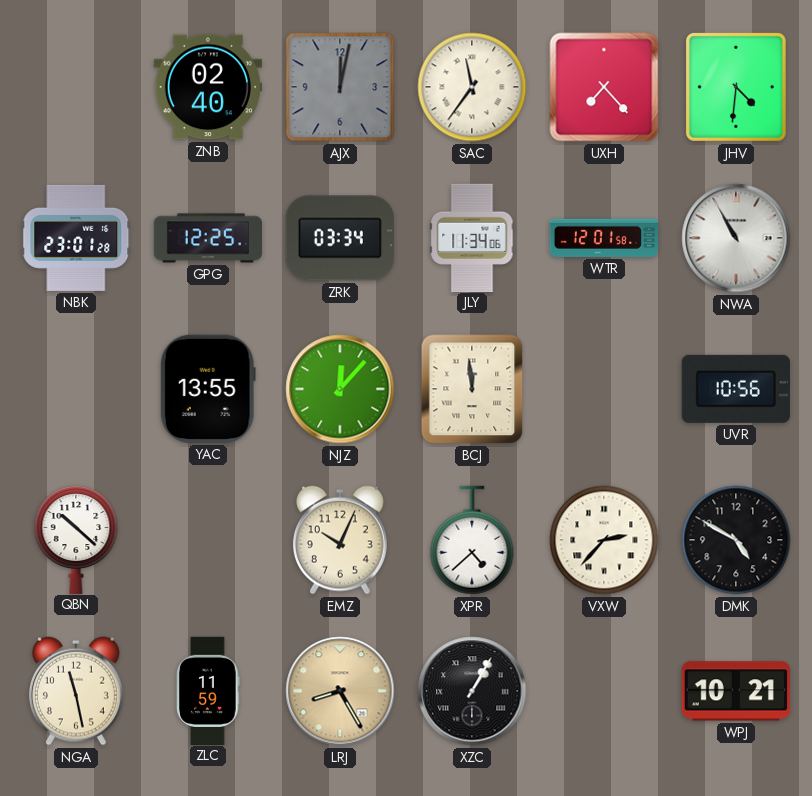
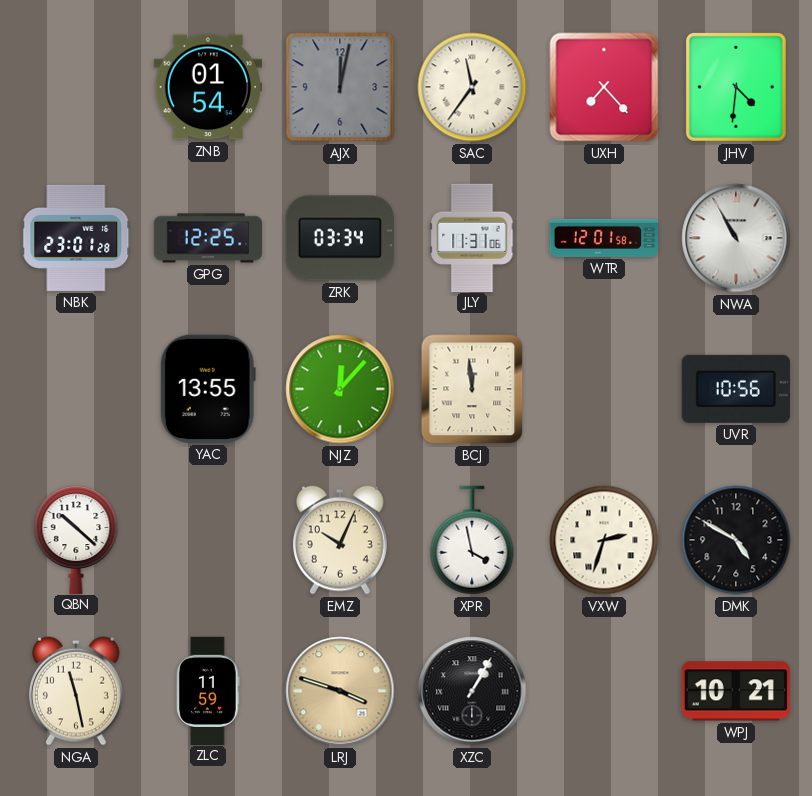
ZNB: 02:40 -> 01:54 (207, 87)
JLY: 11:34 -> 11:31 (472, 237)
XPR: 4:38 -> 3:58 (472, 540)
VXW: 2:37 -> 2:33 (604, 540)
LRJ: 8:25 -> 3:48 (340, 691)
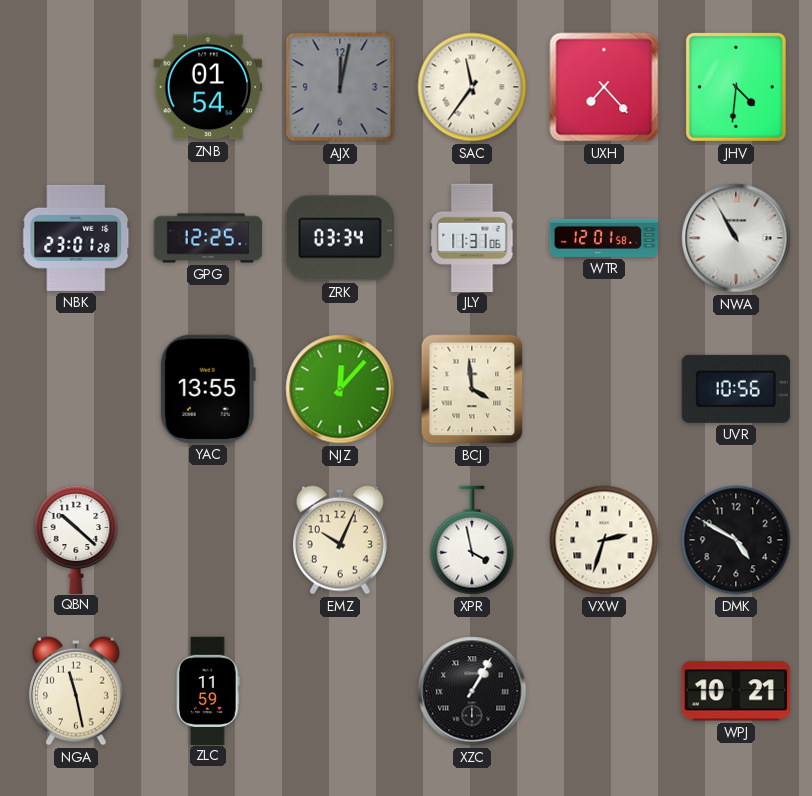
BCJ: 11:59 -> 3:59 (472, 389)
LRJ: 3:48 -> none (340, 691)
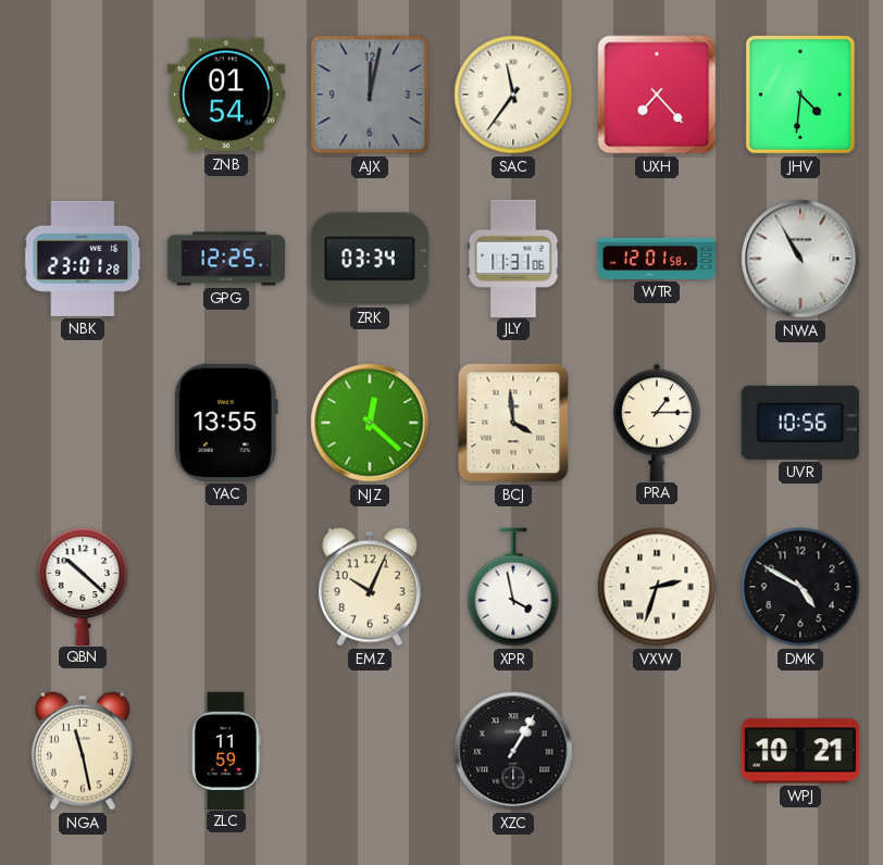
NJZ: 12:07 -> 12:22 (370, 423)
PRA: none -> 1:15 (657, 422)
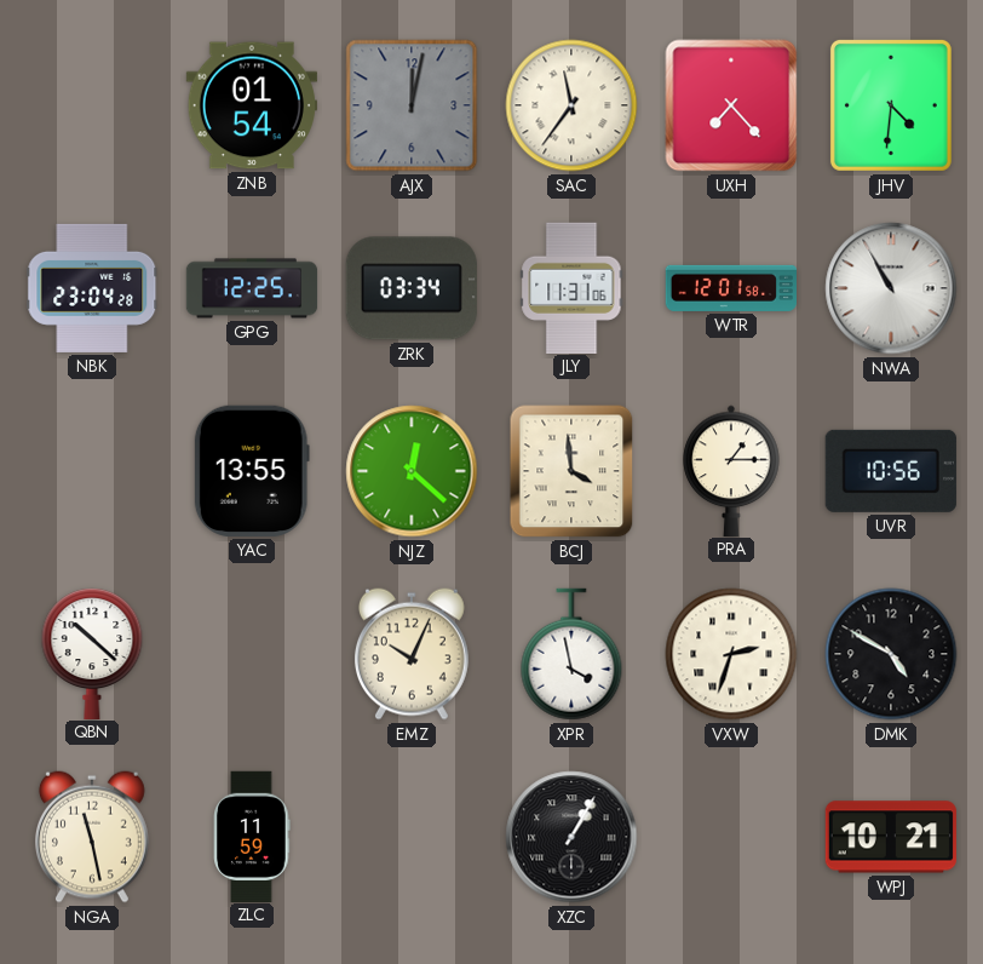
NBK: 23:01 -> 23:04 (92, 288)
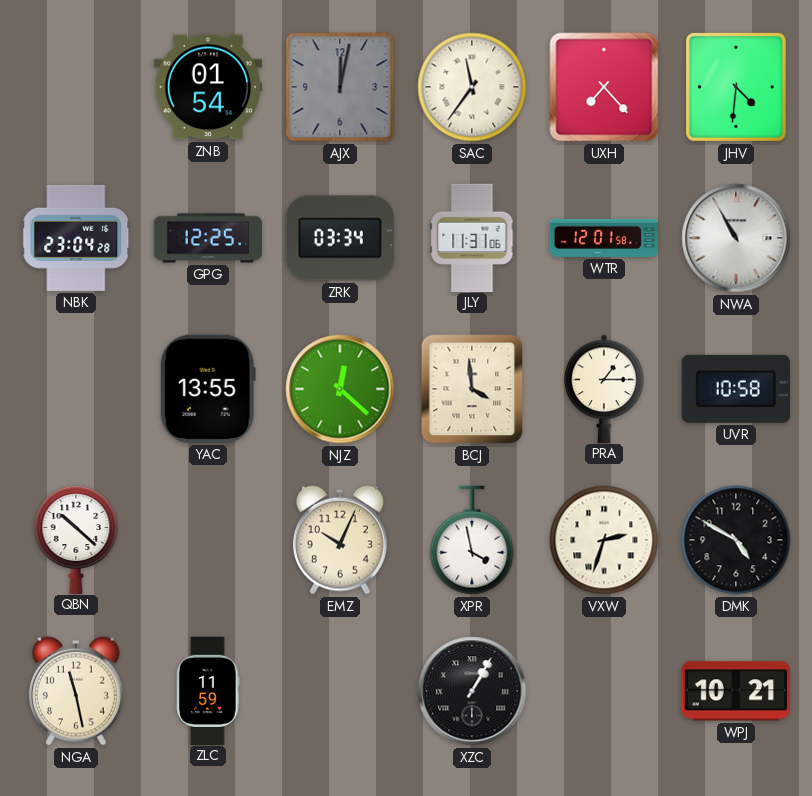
UVR: 10:56 -> 10:58 (736, 389)
